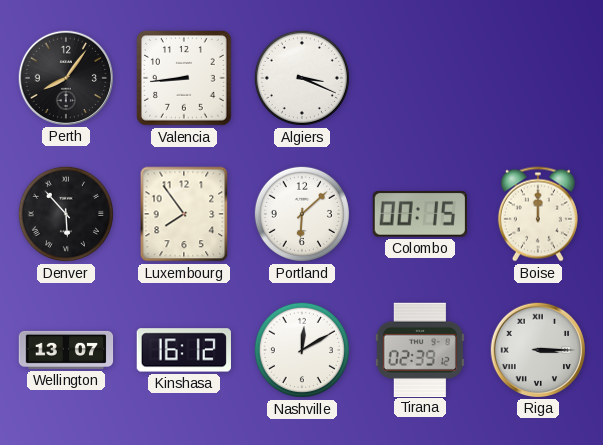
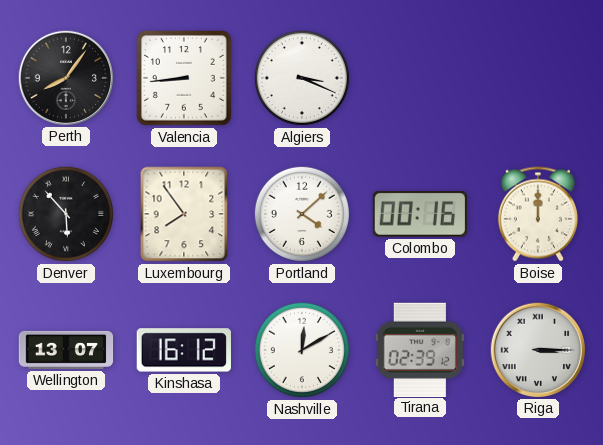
Portland: 6:08 -> 4:08 (302, 214)
Colombo: 00:15 -> 00:16 (419, 215)
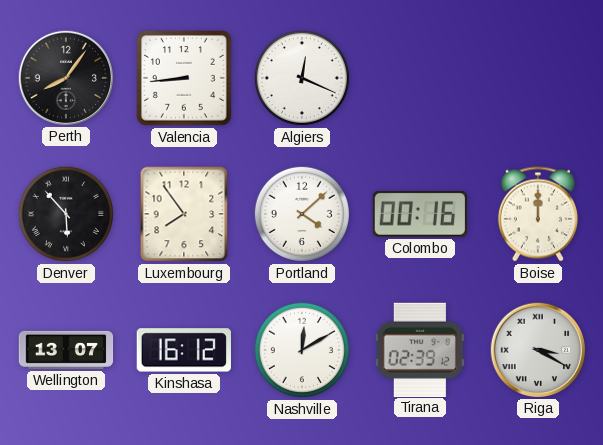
Algiers: 3:19 -> 12:19 (302, 78)
Riga: 3:15 -> 3:20 (537, 349)
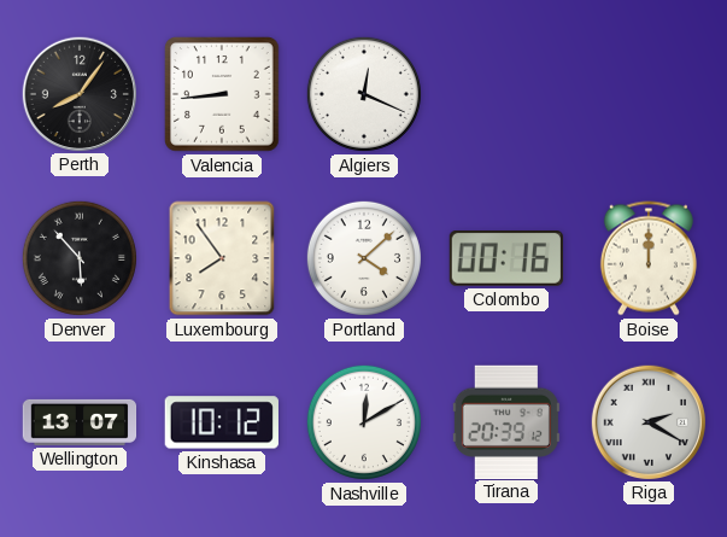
Kinshasa: 16:12 -> 10:12 (222, 422)
Tirana: 02:39 -> 20:39 (506, 421)
Riga: 3:20 -> 2:20 (647, 421)
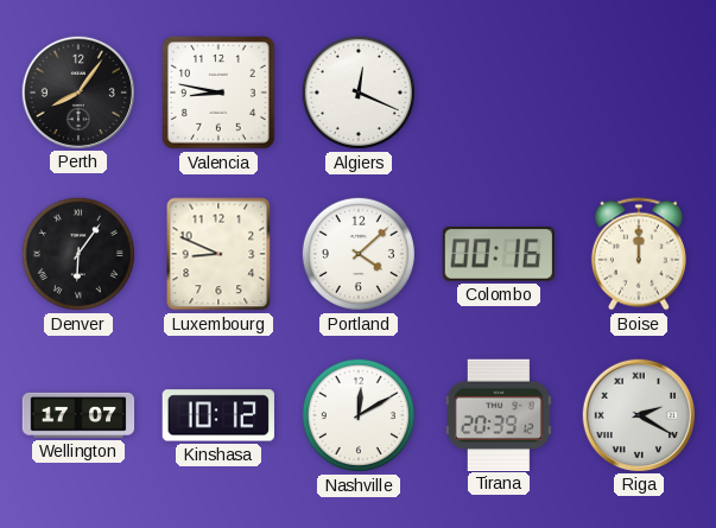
Valencia: 8:44 -> 8:47 (220, 94)
Denver: 5:53 -> 6:06 (78, 254)
Luxembourg: 7:54 -> 8:49 (218, 254)
Wellington: 13:07 -> 17:07 (78, 415)
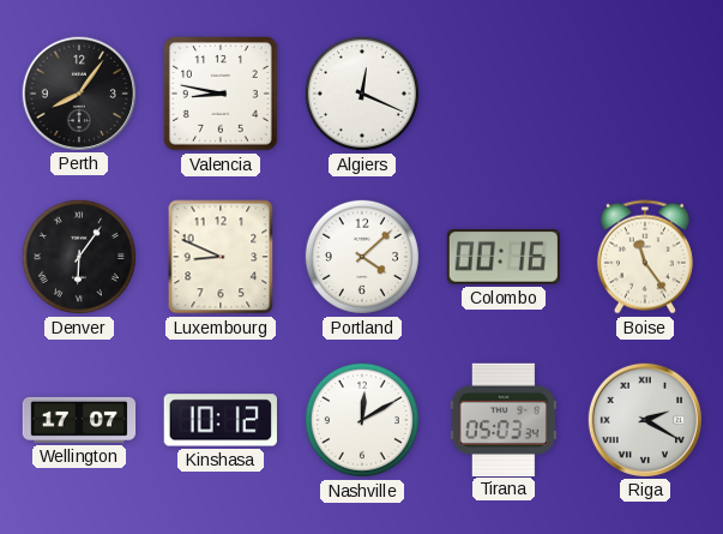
Boise: 12:00 -> 11:24 (645, 257)
Tirana: 20:39 -> 05:03 (504, 419)
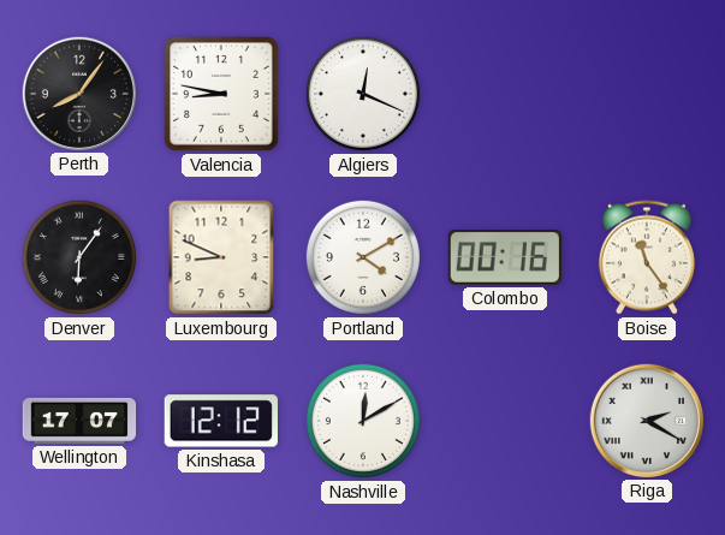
Portland: 4:08 -> 4:10 (363, 257)
Kinshasa: 10:12 -> 12:12 (221, 421)
Tirana: 05:03 -> none (504, 419)
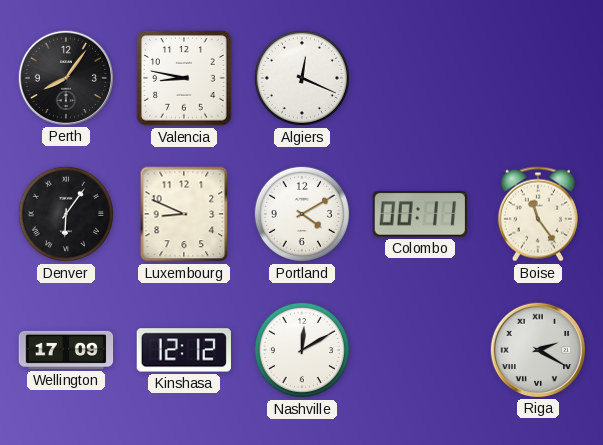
Colombo: 00:16 -> 00:11 (419, 215)
Wellington: 17:07 -> 17:09 (66, 350)
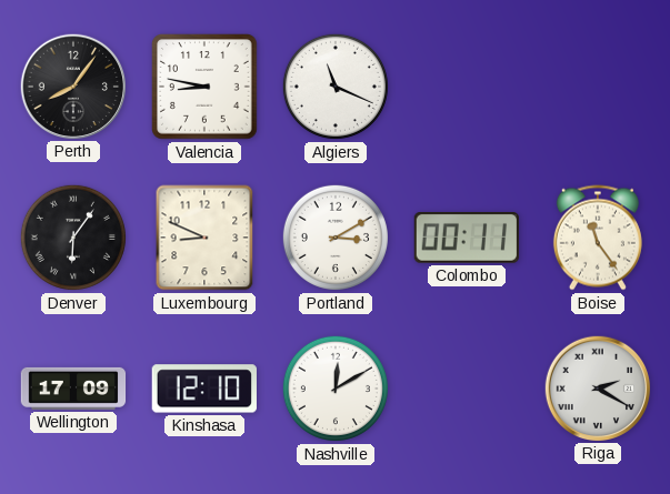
Algiers: 12:19 -> 11:19 (336, 87)
Portland: 4:10 -> 3:10 (336, 238)
Kinshasa: 12:12 -> 12:10 (204, 389)
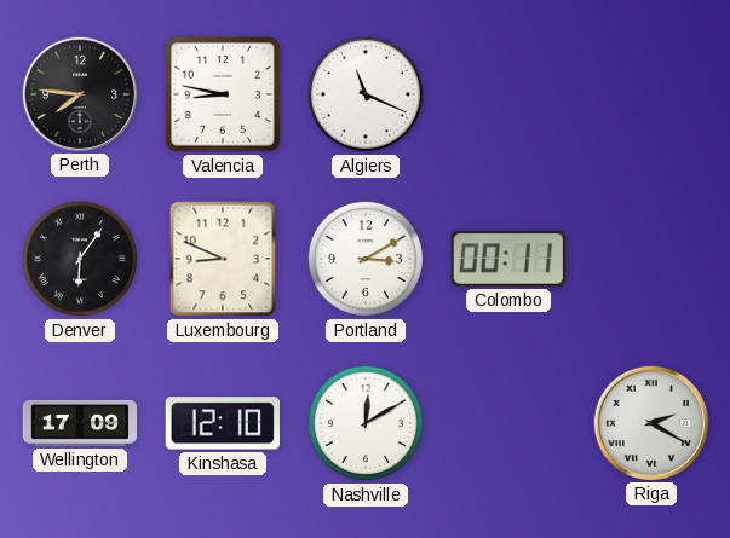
Perth: 8:06 -> 7:46 (79, 93)
Boise: 11:24 -> none (598, 238)
